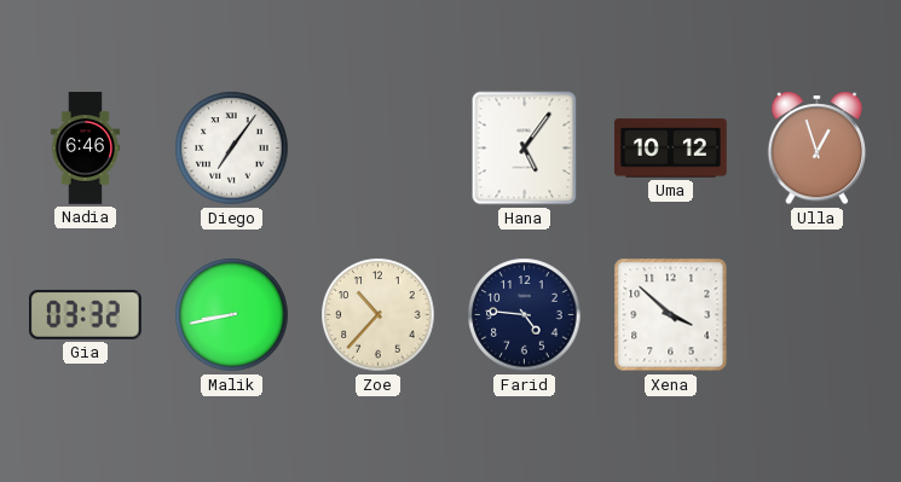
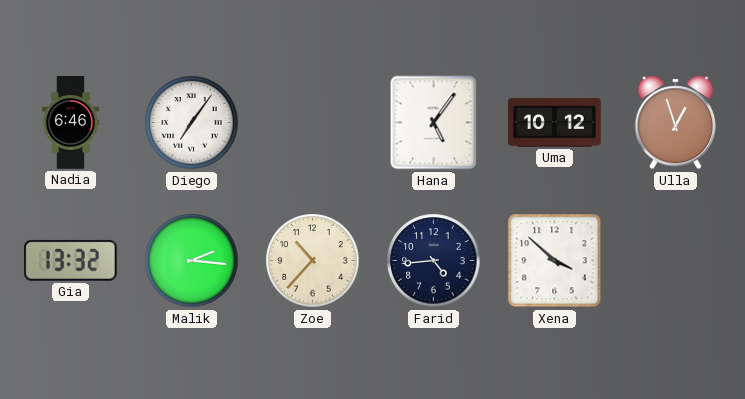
Gia: 03:32 -> 13:32 (70, 260)
Malik: 8:43 -> 2:16 (192, 261)
Farid: 4:46 -> 4:44 (434, 261)
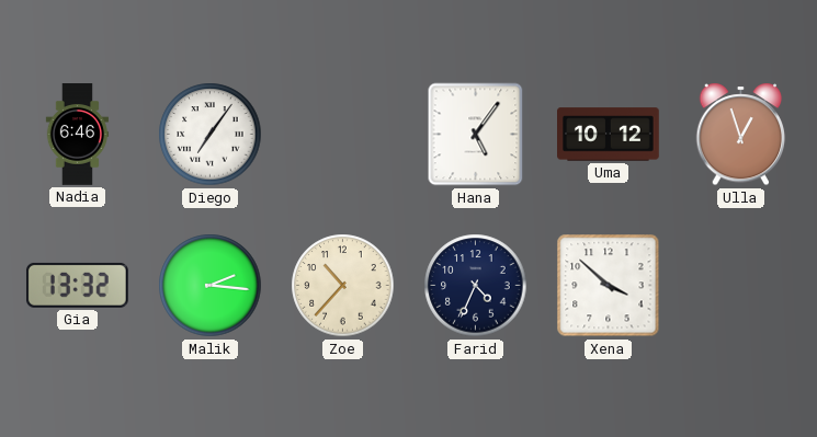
Farid: 4:44 -> 4:34 (476, 286)
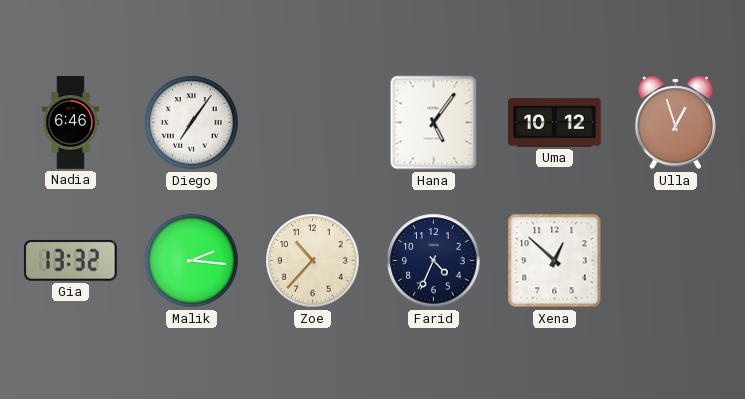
Xena: 3:52 -> 12:52 (555, 261)
